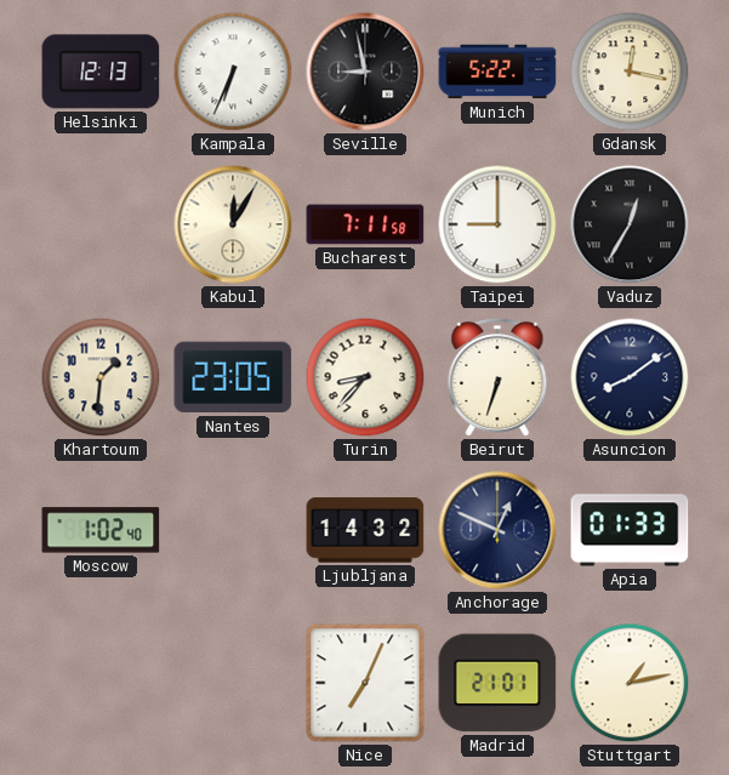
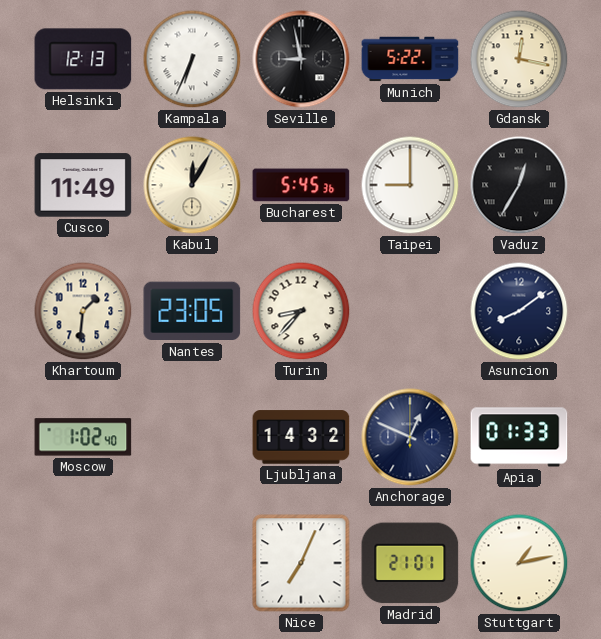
Cusco: none -> 11:49 (83, 185)
Bucharest: 7:11 -> 5:45 (301, 185)
Beirut: 6:33 -> none (497, 377)
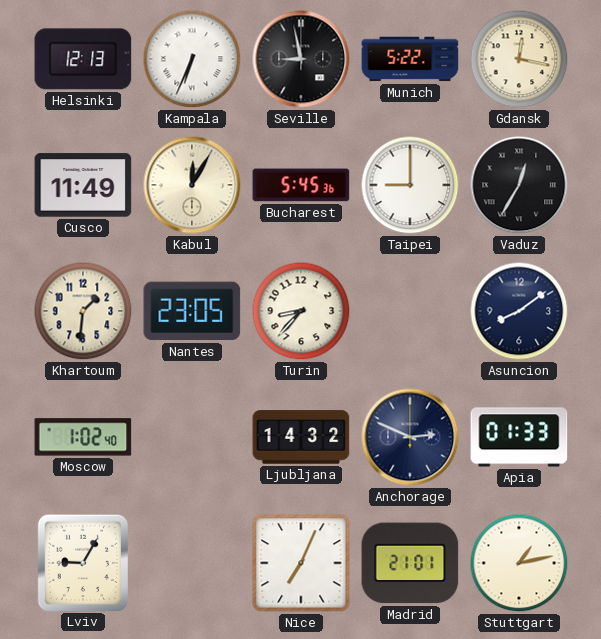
Anchorage: 12:49 -> 2:49 (410, 437)
Lviv: none -> 9:05 (82, 562)
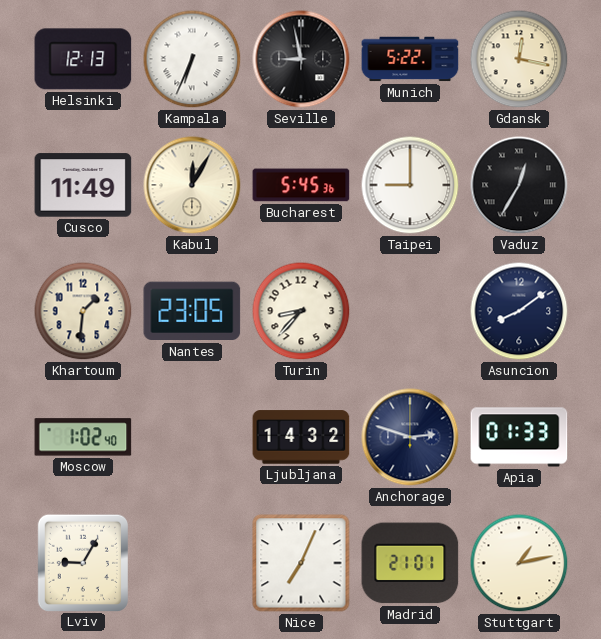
Anchorage: 2:49 -> 2:48 (410, 437)
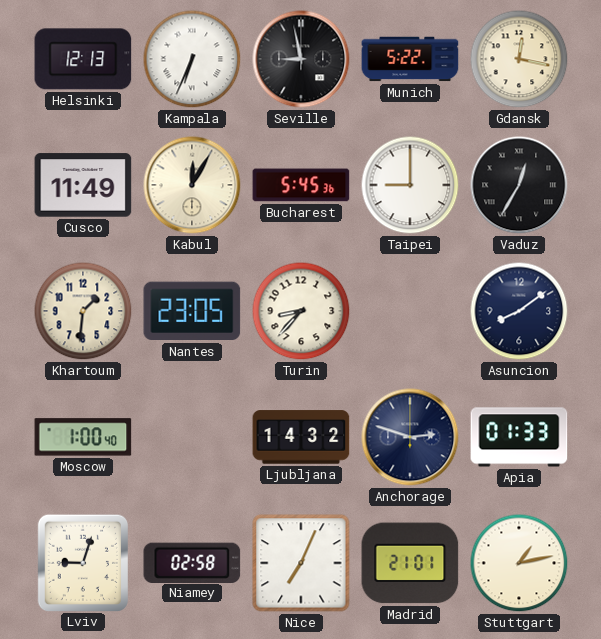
Moscow: 1:02 -> 1:00 (83, 437)
Lviv: 9:05 -> 9:03 (82, 562)
Niamey: none -> 02:58 (192, 562)
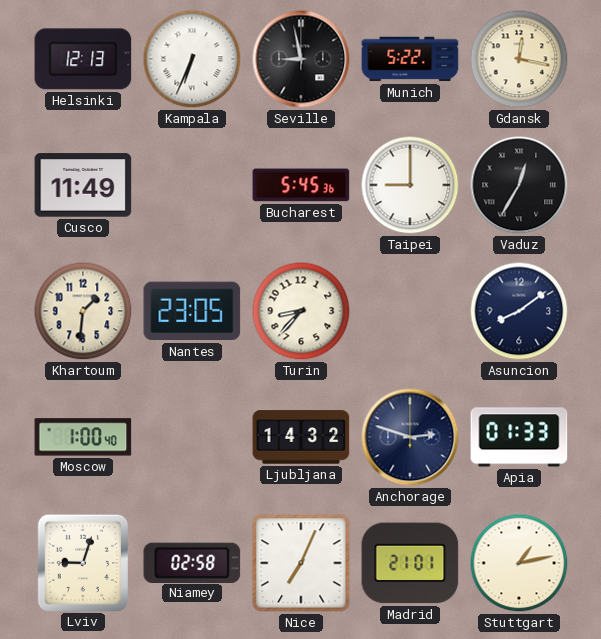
Kabul: 12:05 -> none (192, 185)
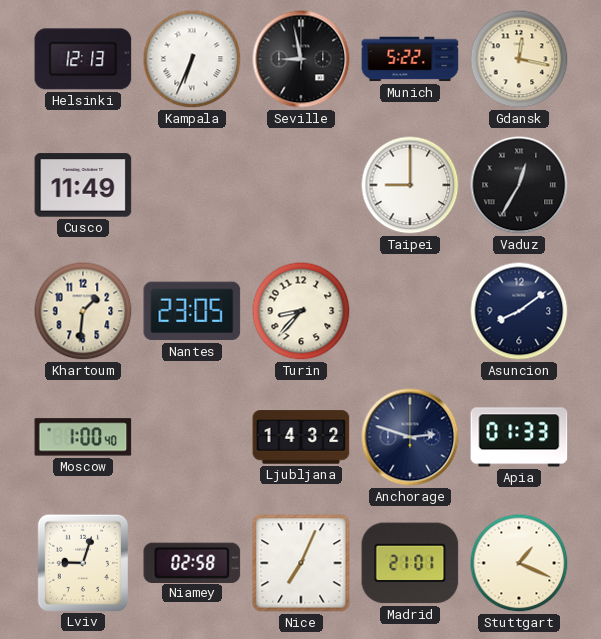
Bucharest: 5:45 -> none (301, 185)
Stuttgart: 1:13 -> 1:19 (519, 563)
